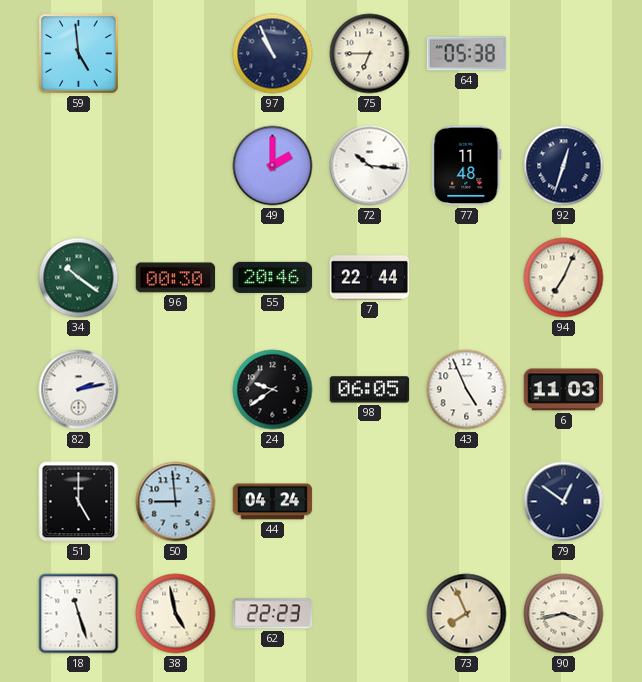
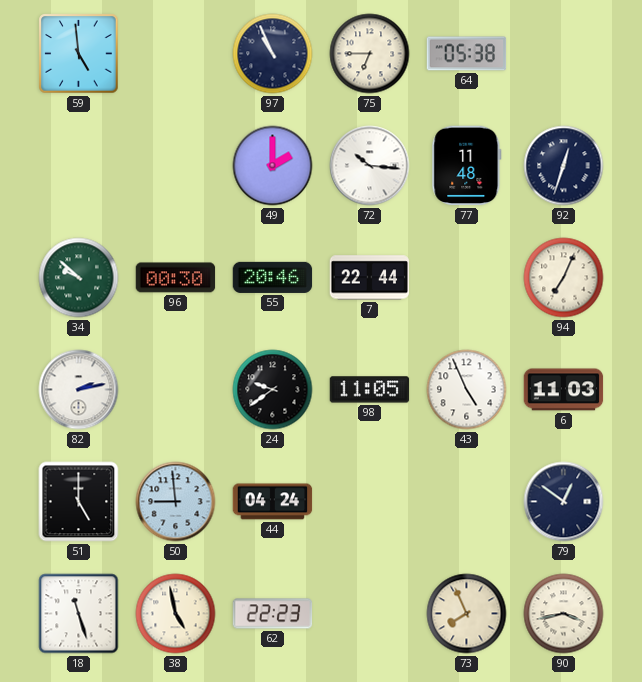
34: 10:21 -> 9:52 (79, 278)
98: 06:05 -> 11:05 (370, 390)
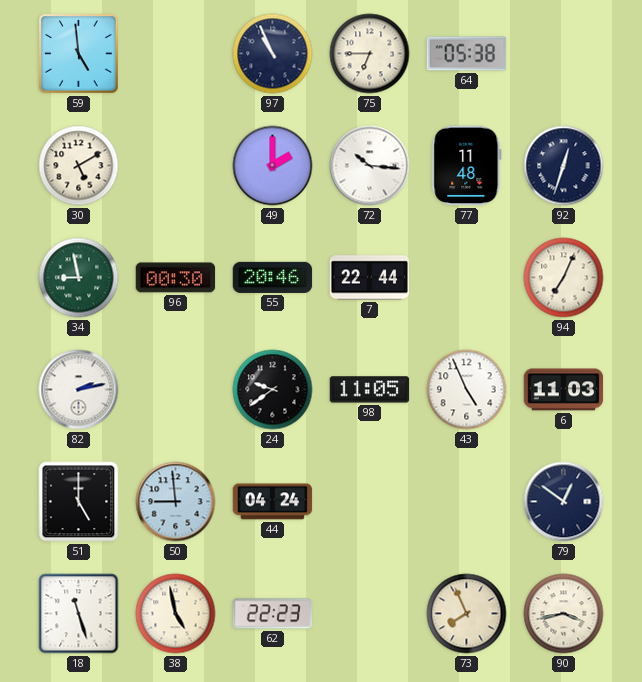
30: none -> 5:10 (79, 166)
34: 9:52 -> 8:58 (79, 278)
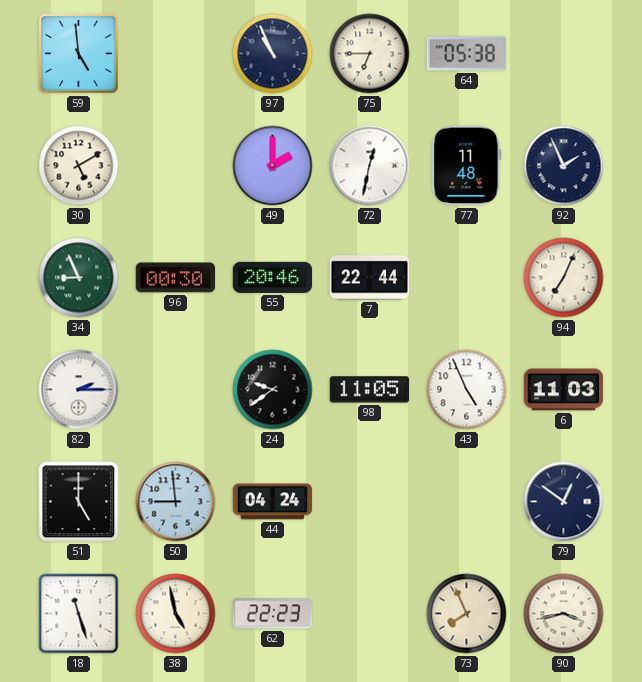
72: 10:16 -> 12:32 (370, 166)
92: 12:33 -> 1:56 (564, 166)
34: 8:58 -> 8:56 (79, 278)
82: 2:13 -> 2:15 (79, 390)
